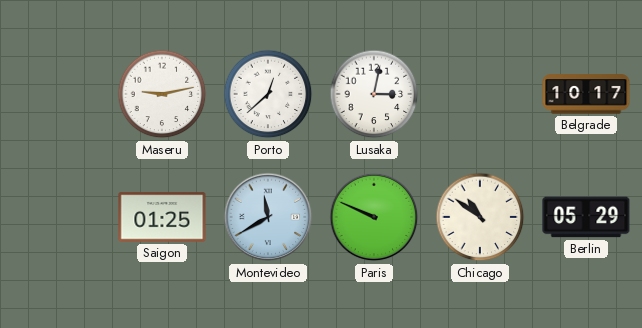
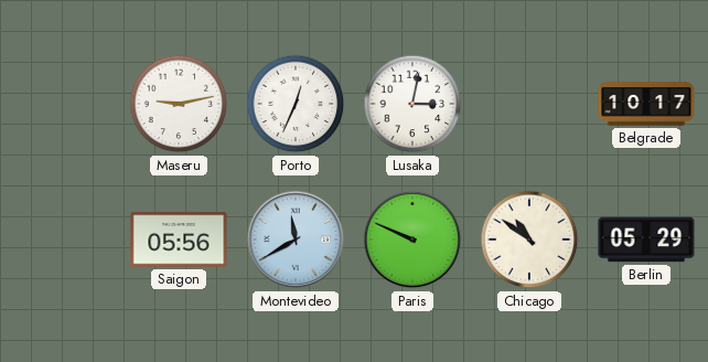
Porto: 12:38 -> 12:34 (296, 104)
Saigon: 01:25 -> 05:56 (179, 239)
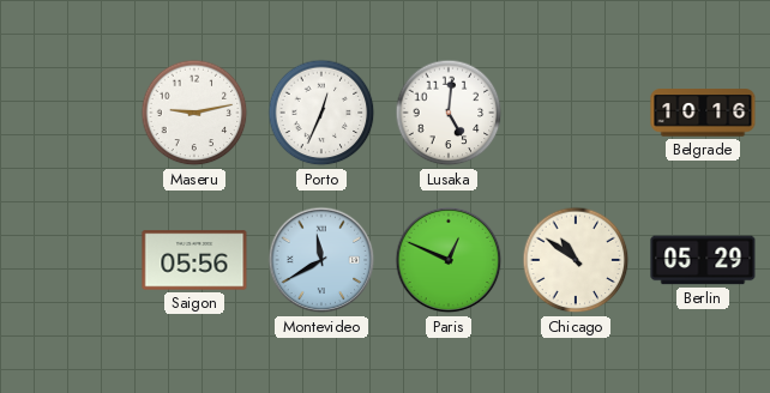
Lusaka: 3:02 -> 5:01 (449, 113)
Belgrade: 10:17 -> 10:16 (703, 113)
Paris: 9:49 -> 12:49 (449, 260)
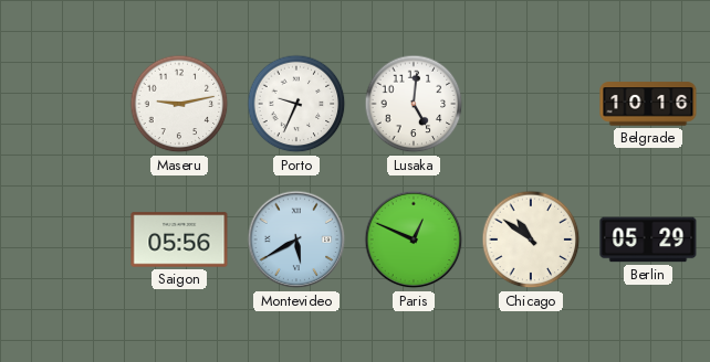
Porto: 12:34 -> 9:34 (296, 104)
Montevideo: 11:40 -> 5:40 (296, 239)
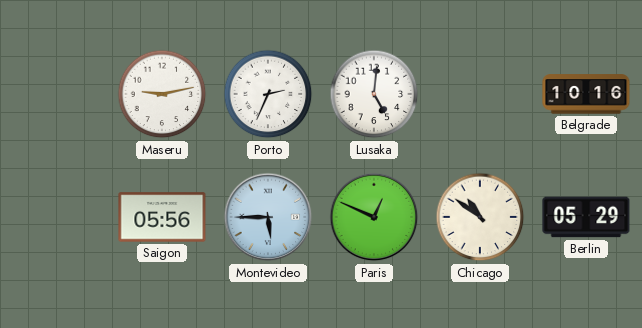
Porto: 9:34 -> 2:34 (268, 94)
Montevideo: 5:40 -> 5:45 (268, 217)
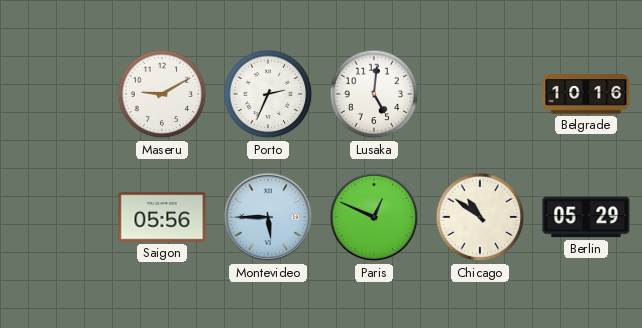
Maseru: 9:13 -> 9:10 (162, 94)
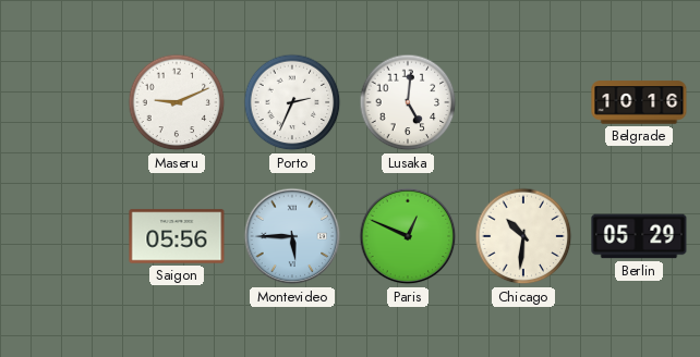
Maseru: 9:10 -> 9:11 (177, 102)
Chicago: 10:51 -> 10:31 (523, 236)
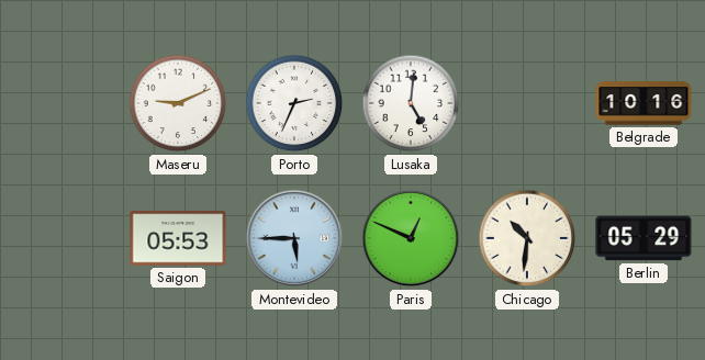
Saigon: 05:56 -> 05:53 (178, 238)
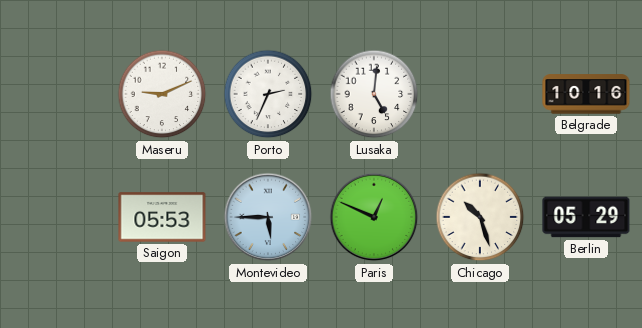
Chicago: 10:31 -> 10:27 (480, 217)
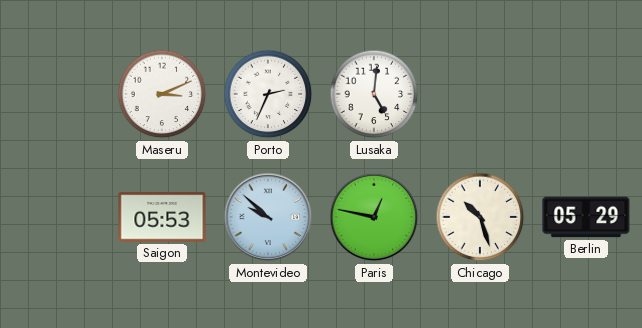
Maseru: 9:11 -> 3:11 (162, 94)
Belgrade: 10:16 -> none (586, 94)
Montevideo: 5:45 -> 9:52 (268, 217)
Paris: 12:49 -> 12:47 (374, 217)
